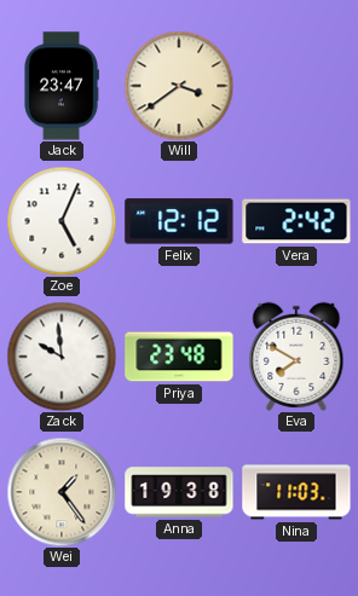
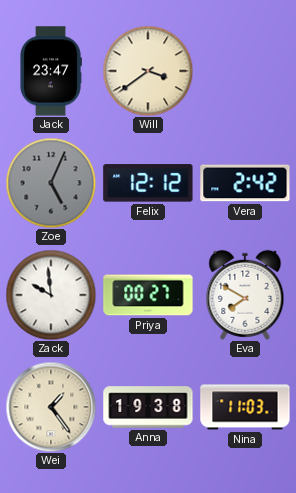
Zoe dial: white -> grey (51, 183)
Priya: 23:48 -> 00:27 (148, 295)
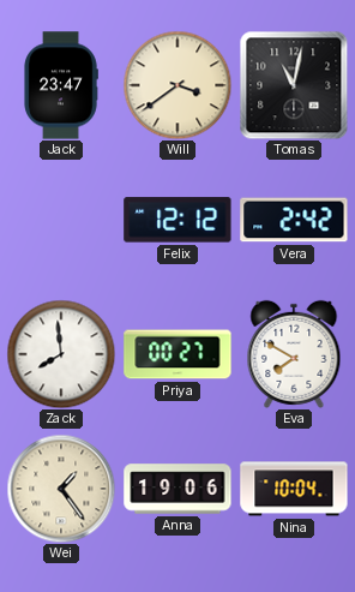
Tomas: none -> 11:02 (294, 85)
Zoe: 5:04 -> none (51, 183)
Zack: 9:59 -> 7:59 (61, 354)
Anna: 19:38 -> 19:06 (177, 489)
Nina: 11:03 -> 10:04 (294, 489)
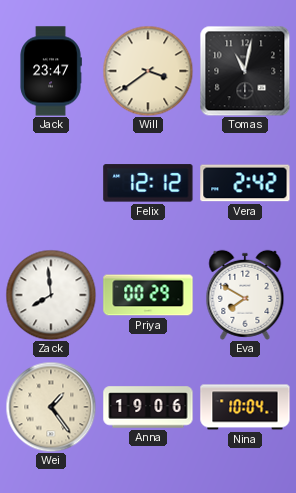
Priya: 00:27 -> 00:29 (148, 295)
